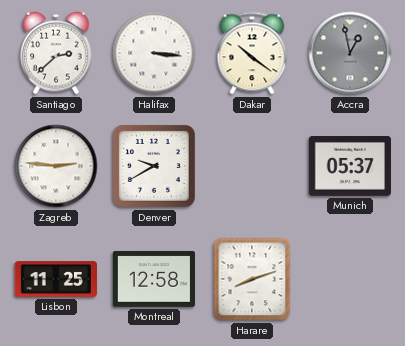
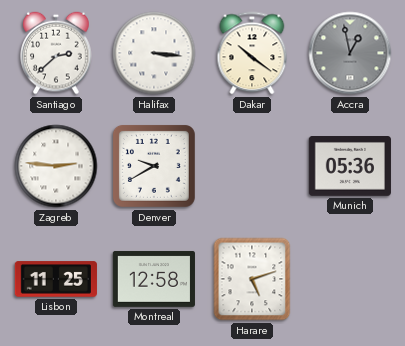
Munich: 05:37 -> 05:36 (350, 167)
Harare: 8:12 -> 5:12 (252, 279)
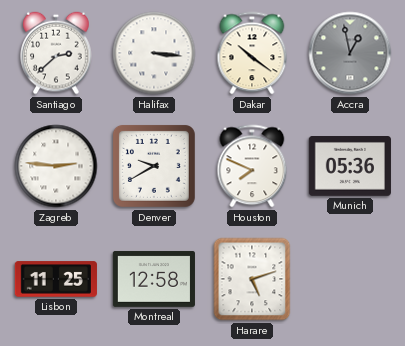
Houston: none -> 7:49 (252, 166)
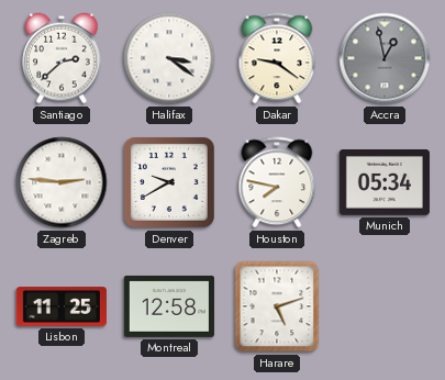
Halifax: 3:16 -> 3:21 (169, 58)
Dakar: 10:21 -> 9:21 (277, 58)
Houston: 7:49 -> 7:47 (277, 182)
Munich: 05:36 -> 05:34 (385, 183)
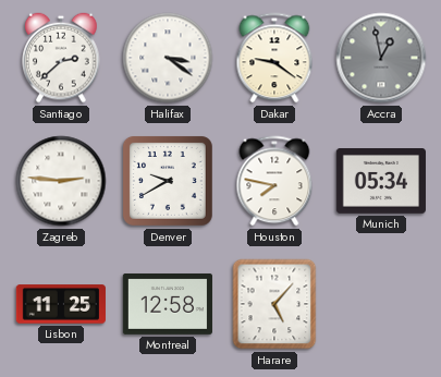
Harare: 5:12 -> 5:07 (274, 304)
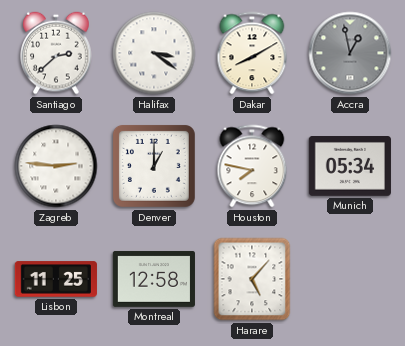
Dakar: 9:21 -> 8:10 (252, 53)
Denver: 9:40 -> 1:00 (154, 166)
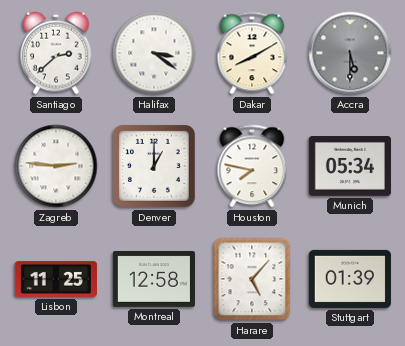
Accra: 12:58 -> 5:30 (350, 53)
Stuttgart: none -> 01:39 (350, 279)
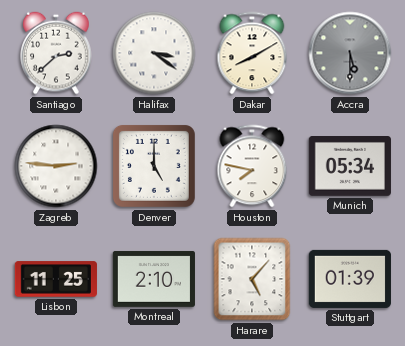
Denver: 1:00 -> 5:00 (154, 166)
Montreal: 12:58 -> 2:10 (154, 279)
